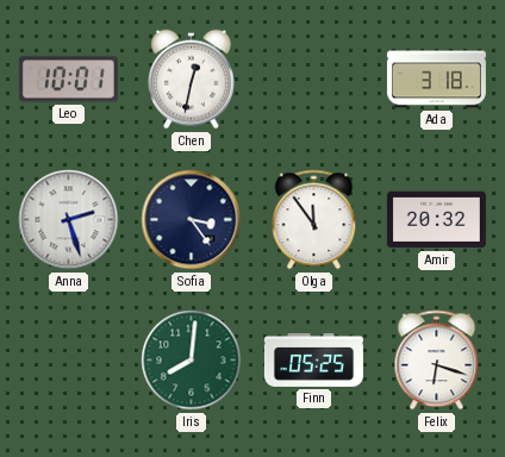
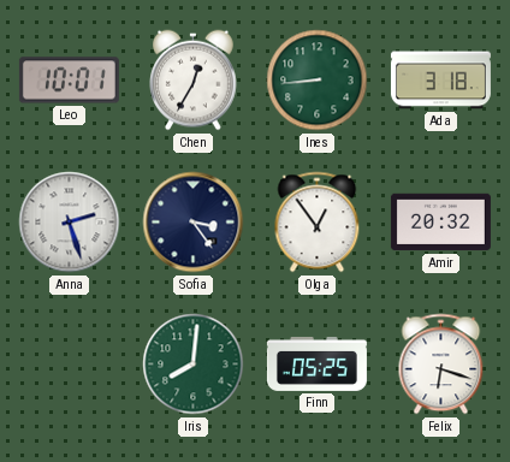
Chen: 12:32 -> 12:35 (194, 81)
Ines: none -> 8:44 (318, 81)
Olga: 11:54 -> 12:54 (318, 223)
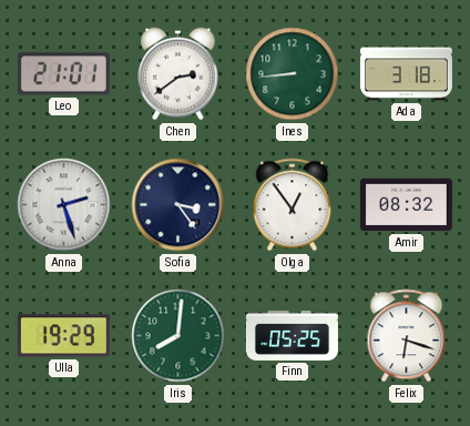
Leo: 10:01 -> 21:01 (63, 74)
Chen: 12:35 -> 2:39 (178, 74)
Amir: 20:32 -> 08:32 (406, 205)
Ulla: none -> 19:29 (63, 336)
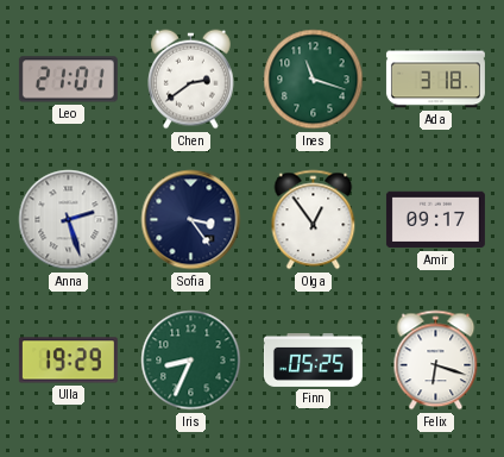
Ines: 8:44 -> 11:18 (314, 80)
Amir: 08:32 -> 09:17 (435, 220)
Iris: 8:01 -> 8:34 (191, 361)
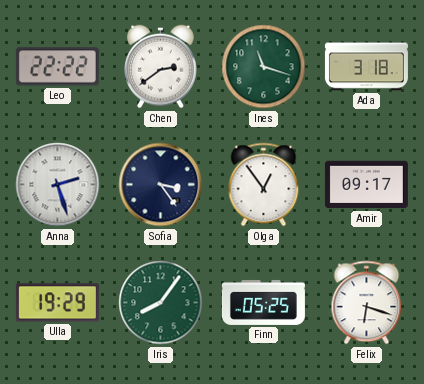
Leo: 21:01 -> 22:22 (57, 67)
Iris: 8:34 -> 8:06 (161, 303)
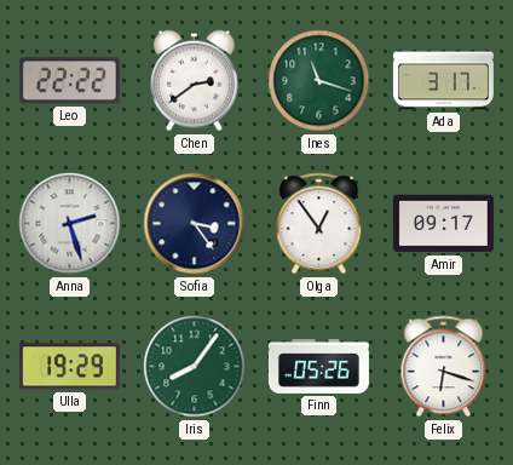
Ada: 3:18 -> 3:17 (443, 81)
Finn: 05:25 -> 05:26 (318, 366)
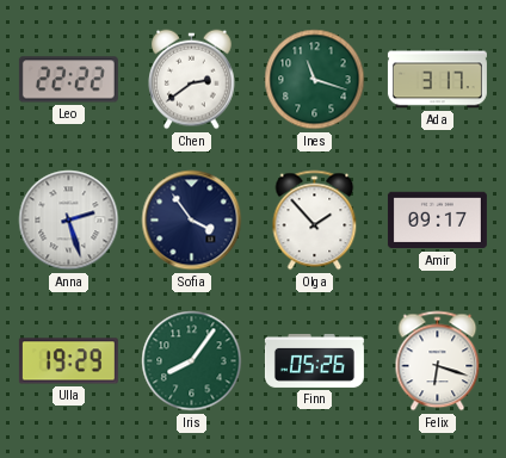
Sofia: 3:24 -> 3:54 (192, 221)
Olga: 12:54 -> 1:53 (315, 221)
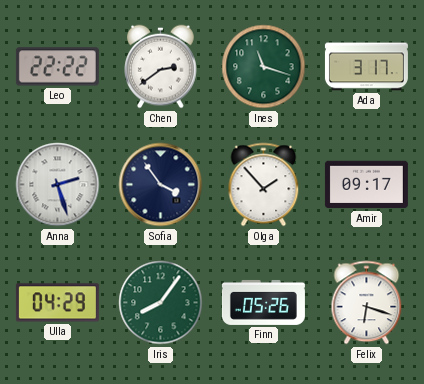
Ulla: 19:29 -> 04:29 (57, 303)
